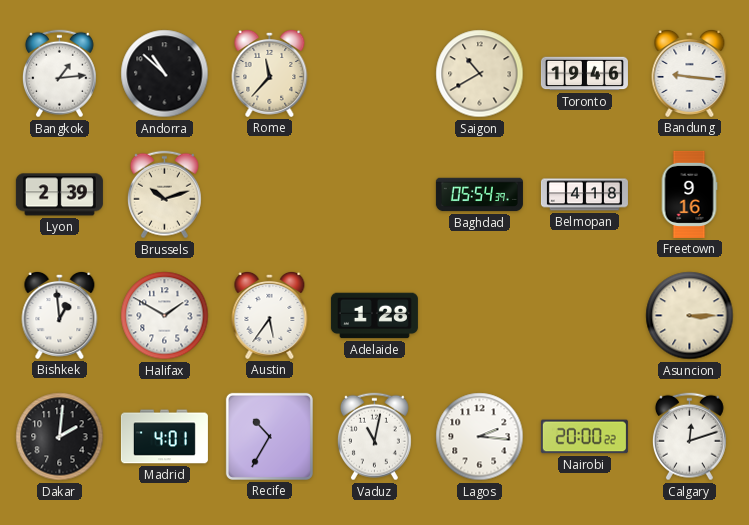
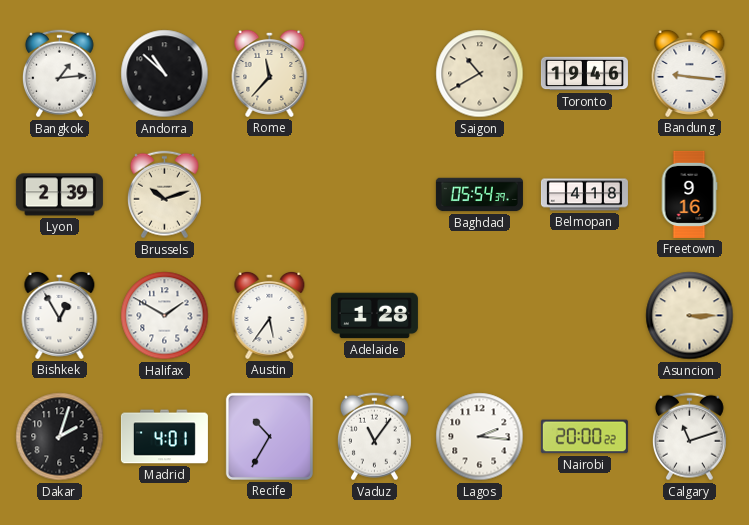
Bishkek: 12:59 -> 12:55 (60, 315)
Dakar: 2:01 -> 2:03 (60, 437)
Vaduz: 11:02 -> 11:06 (374, 437)
Calgary: 12:12 -> 11:12 (689, 437)
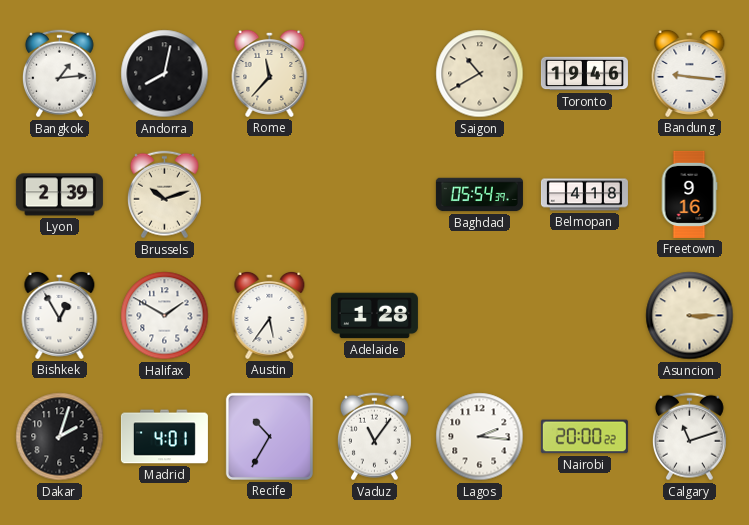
Andorra: 10:52 -> 8:02 (165, 74)
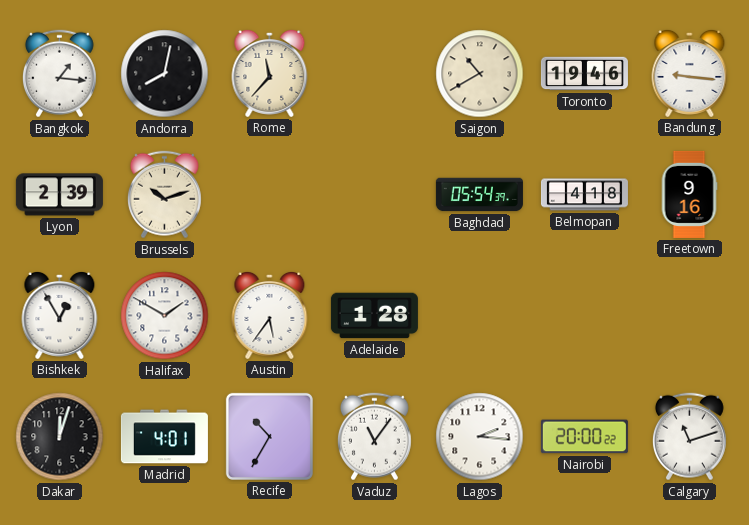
Bangkok: 1:14 -> 1:16 (59, 74)
Asuncion: 3:15 -> none (690, 316)
Dakar: 2:03 -> 12:03 (60, 437)
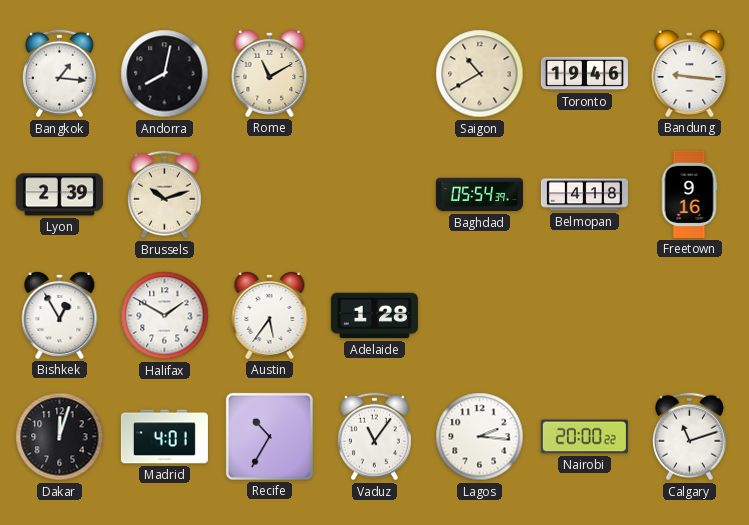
Rome: 11:37 -> 11:10 (270, 73)
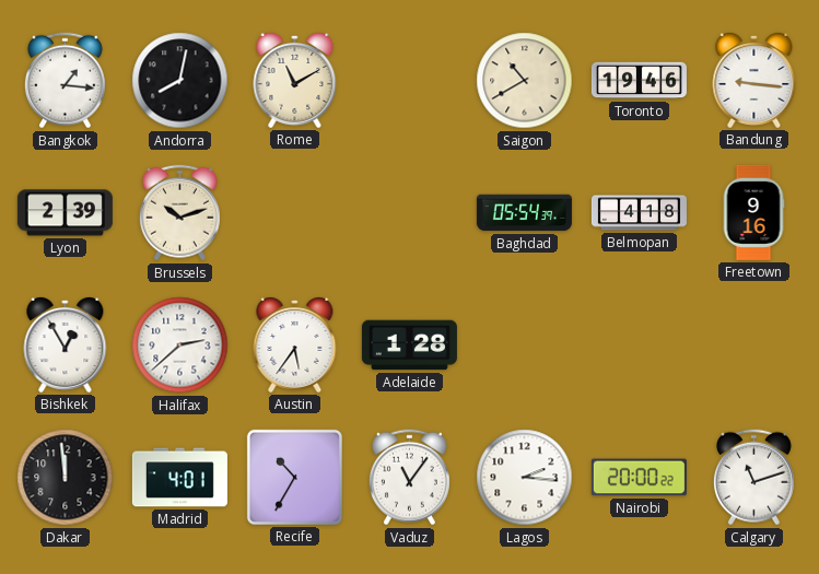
Halifax: 1:50 -> 2:38 (180, 345)
Dakar: 12:03 -> 11:59 (66, 478)
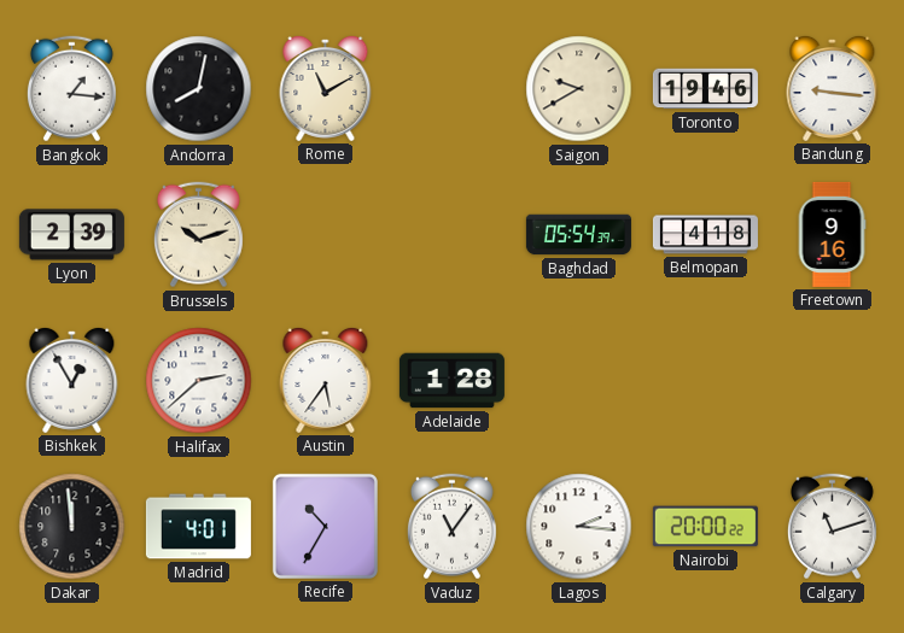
Saigon: 10:40 -> 9:40 (579, 89)
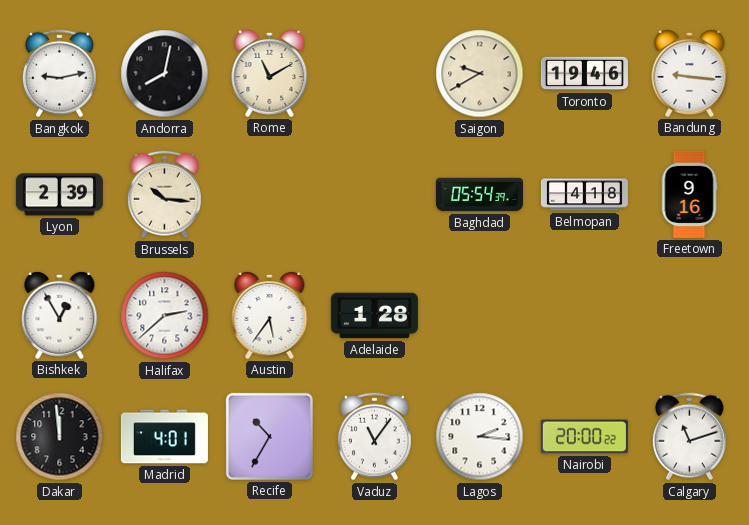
Bangkok: 1:16 -> 9:13 (59, 74)
Brussels: 10:12 -> 10:16 (164, 195)
